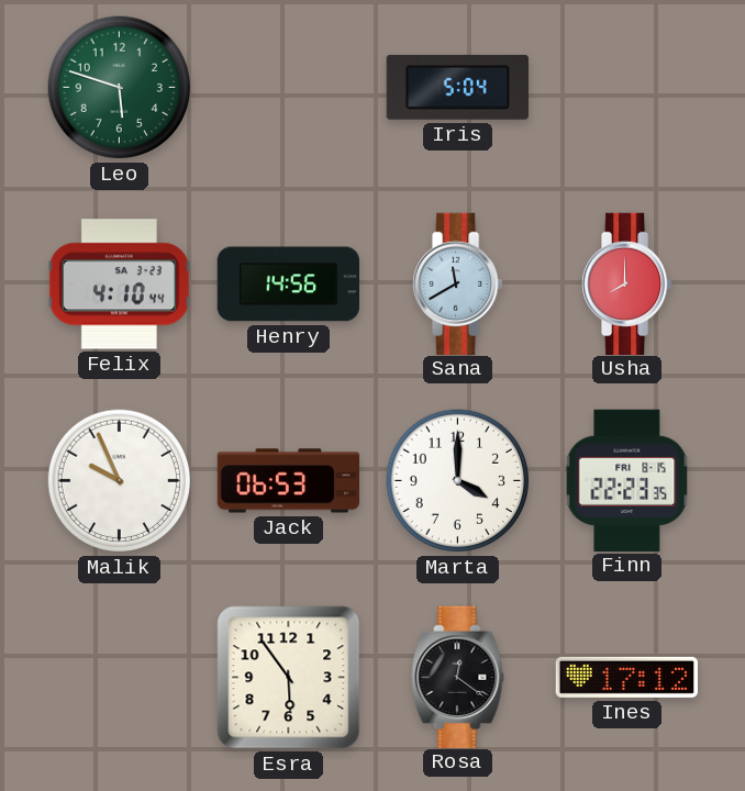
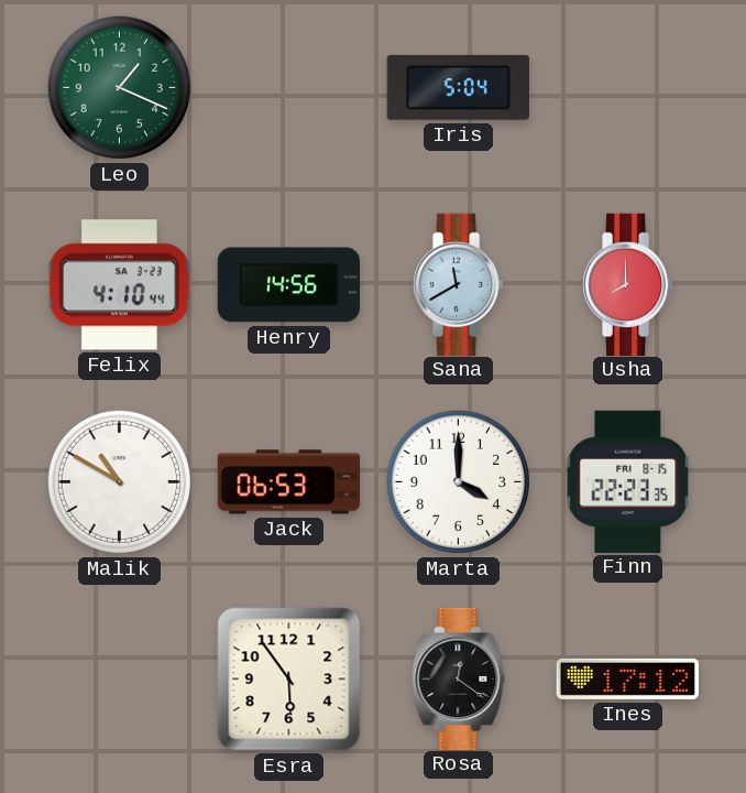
Leo: 5:48 -> 1:19 (120, 88)
Malik: 9:56 -> 10:50 (120, 482)
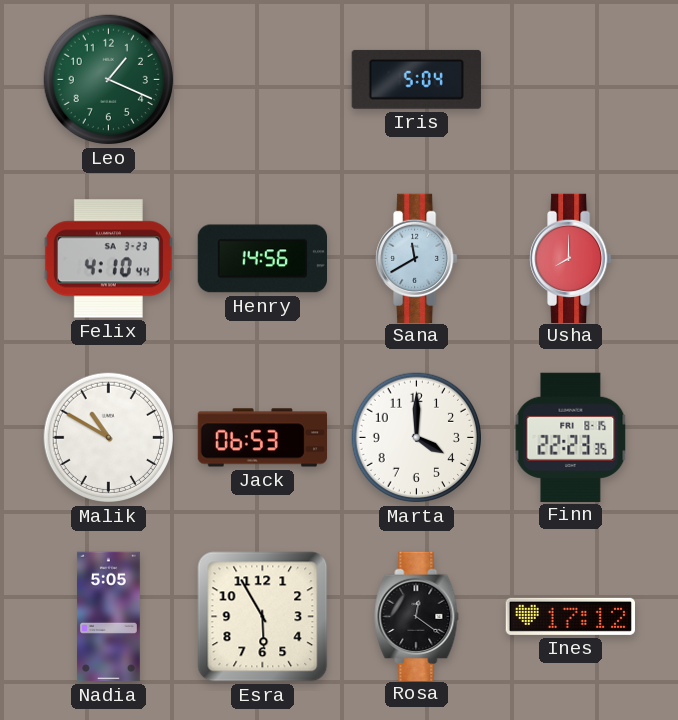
Nadia: none -> 5:05 (108, 617)
Esra: 5:54 -> 5:55 (263, 617)
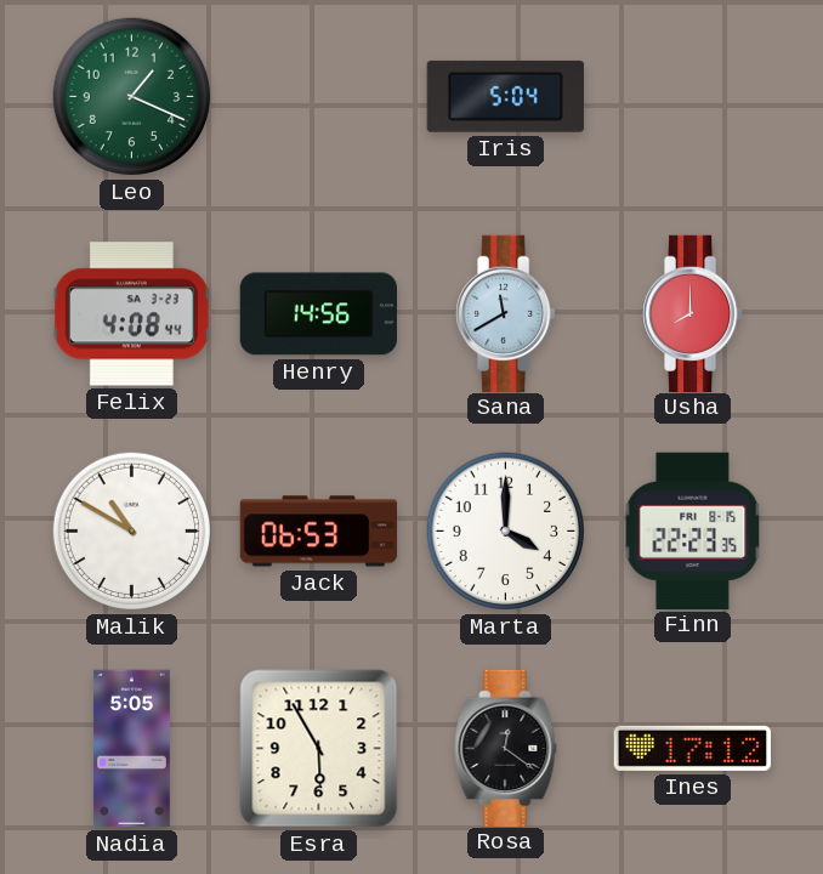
Felix: 4:10 -> 4:08 (131, 314)
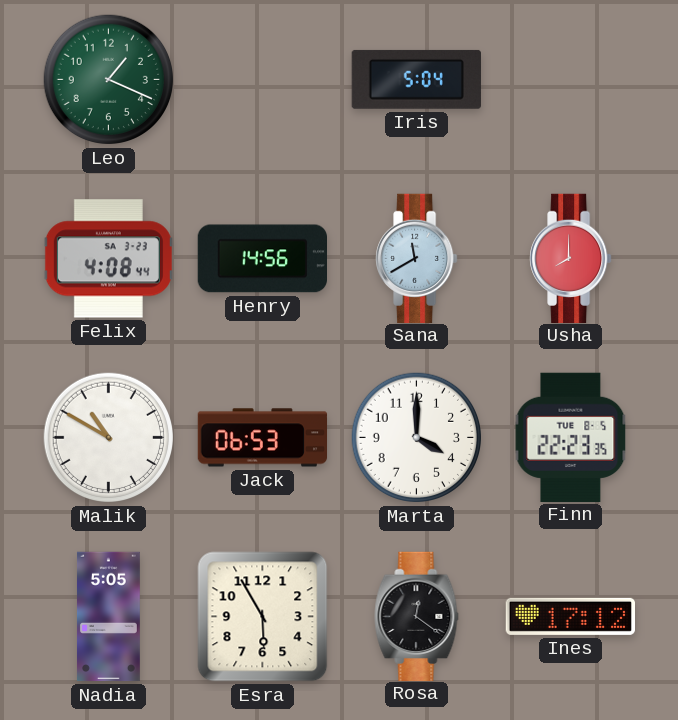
Finn date: FRI 8-15 -> TUE 8-5 (571, 437)
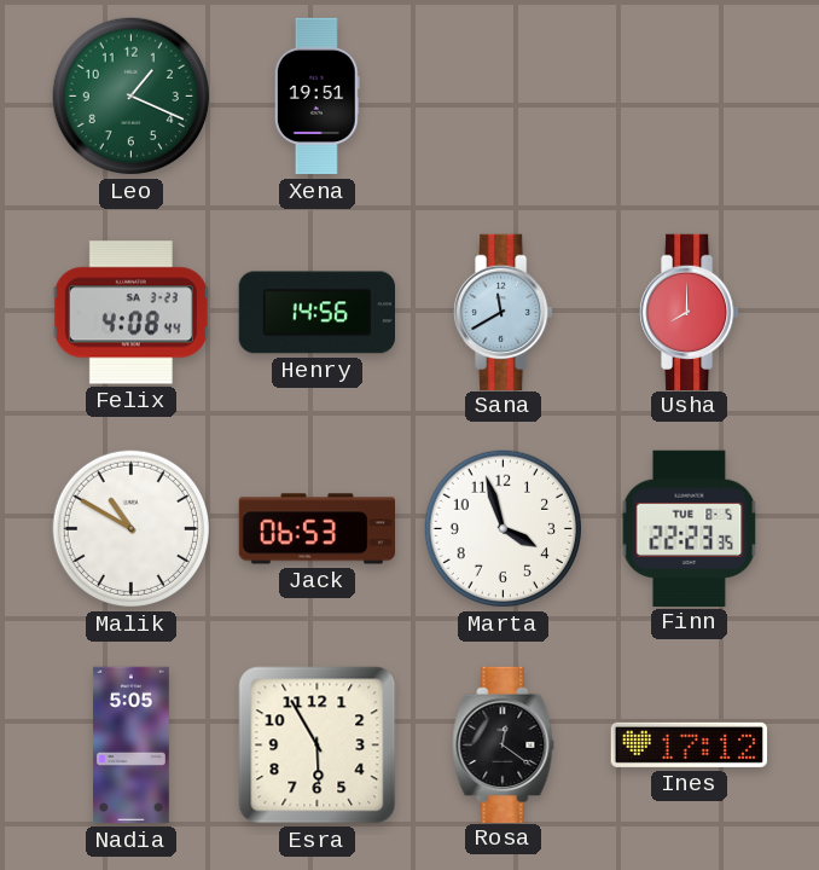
Xena: none -> 19:51 (316, 97)
Iris: 5:04 -> none (416, 79)
Marta: 4:00 -> 3:57 (504, 529)
